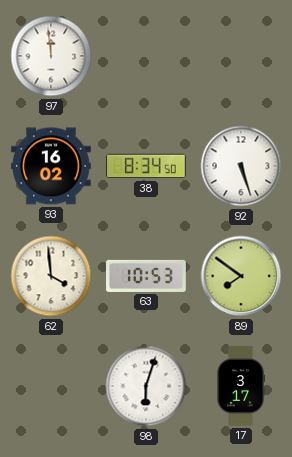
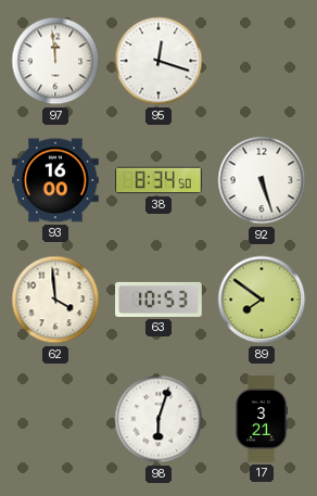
95: none -> 12:18 (158, 61)
93: 16:02 -> 16:00 (55, 180)
17: 3:17 -> 3:21 (262, 419)
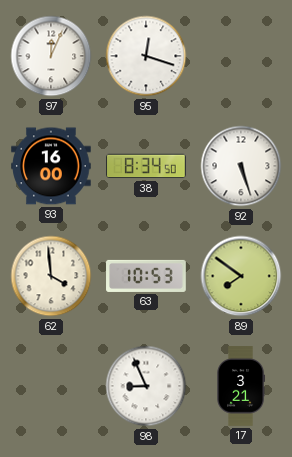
97: 11:59 -> 12:04 (51, 56)
98: 6:03 -> 8:56 (146, 386)
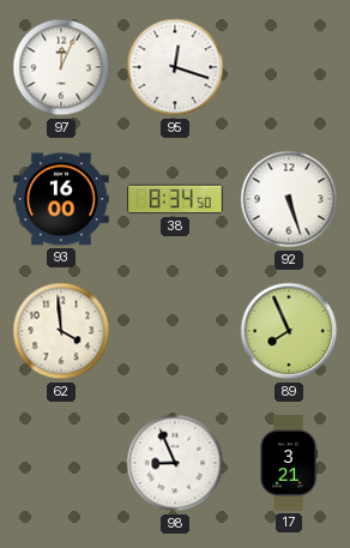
63: 10:53 -> none (146, 276)
89: 7:51 -> 7:56 (289, 331)
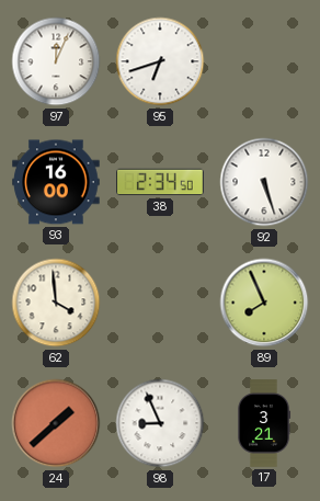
95: 12:18 -> 6:42 (160, 61)
38: 8:34 -> 2:34 (160, 182)
24: none -> 1:38 (56, 423)
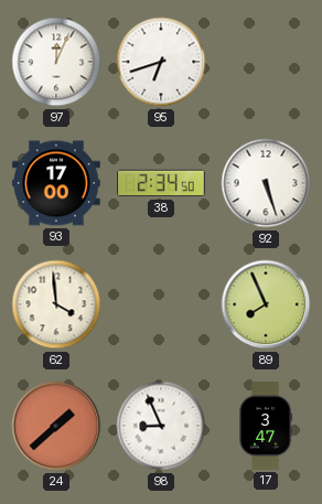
93: 16:00 -> 17:00 (56, 183)
17: 3:21 -> 3:47 (266, 426)
